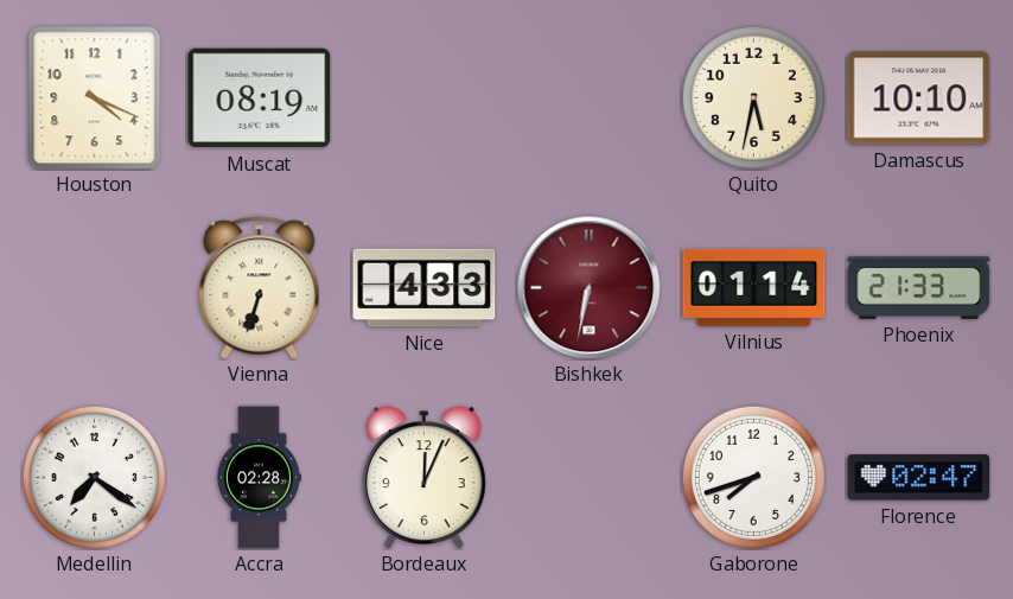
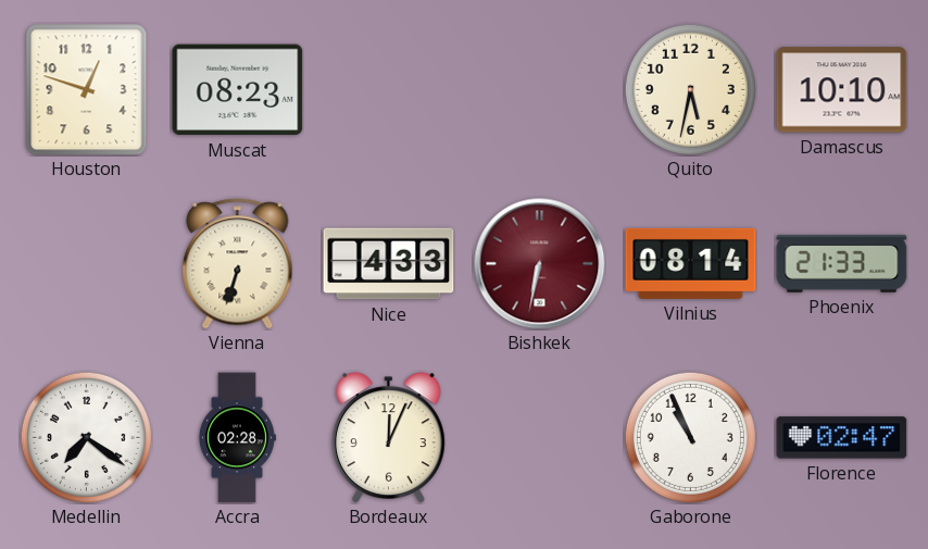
Houston: 4:19 -> 12:48 (87, 90)
Muscat: 08:19 -> 08:23 (238, 90)
Vilnius: 01:14 -> 08:14 (691, 263)
Gaborone: 7:42 -> 10:56 (690, 437)
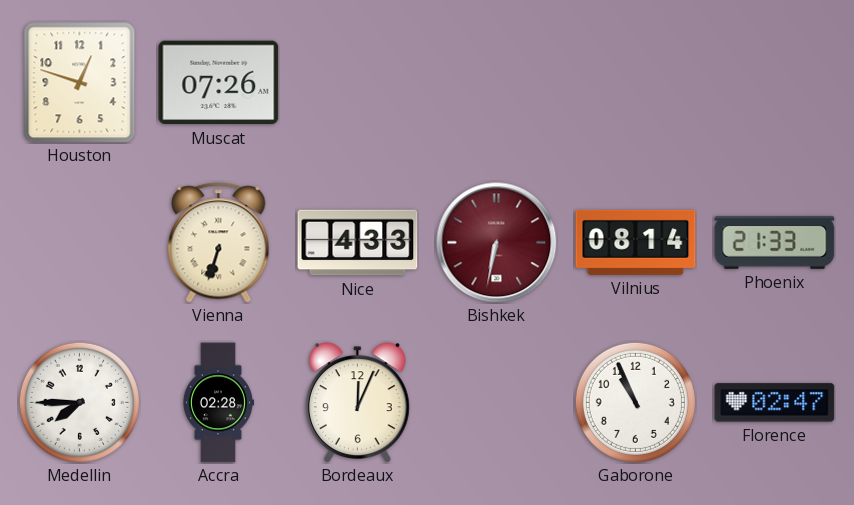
Muscat: 08:23 -> 07:26 (219, 83)
Quito: 5:32 -> none (690, 89)
Damascus: 10:10 -> none (842, 90)
Medellin: 7:21 -> 7:45 (79, 402)
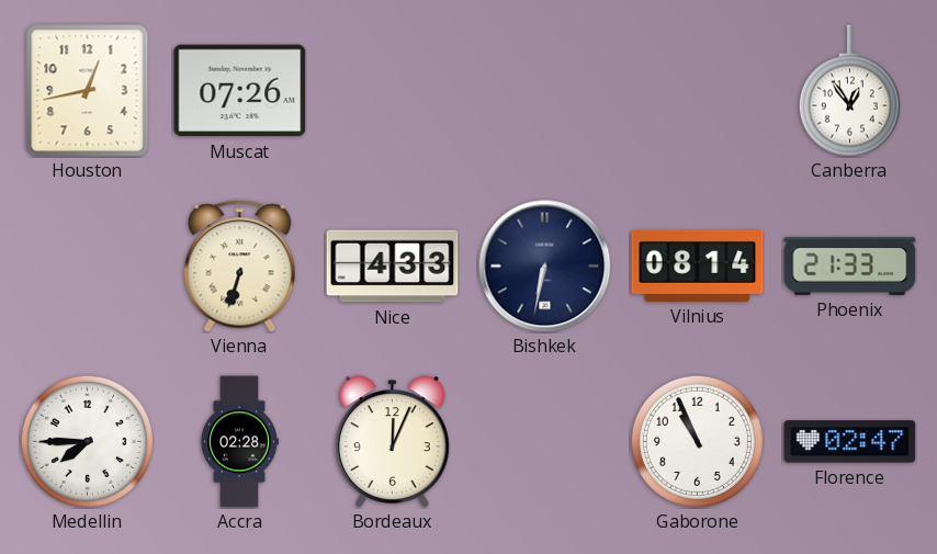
Houston: 12:48 -> 12:43 (88, 91)
Canberra: none -> 12:54 (849, 91)
Bishkek dial: burgundy -> navy (545, 267)
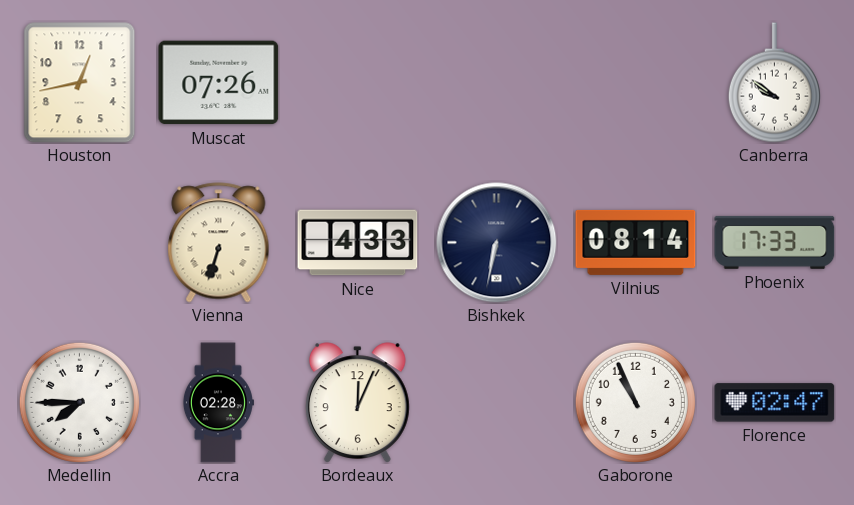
Canberra: 12:54 -> 9:51 (774, 83)
Phoenix: 21:33 -> 17:33 (775, 242)
